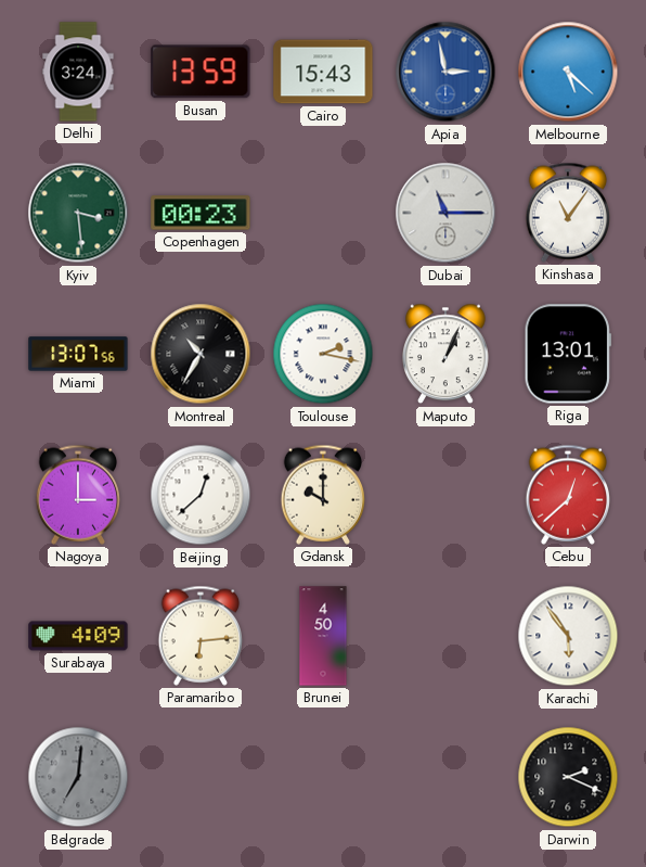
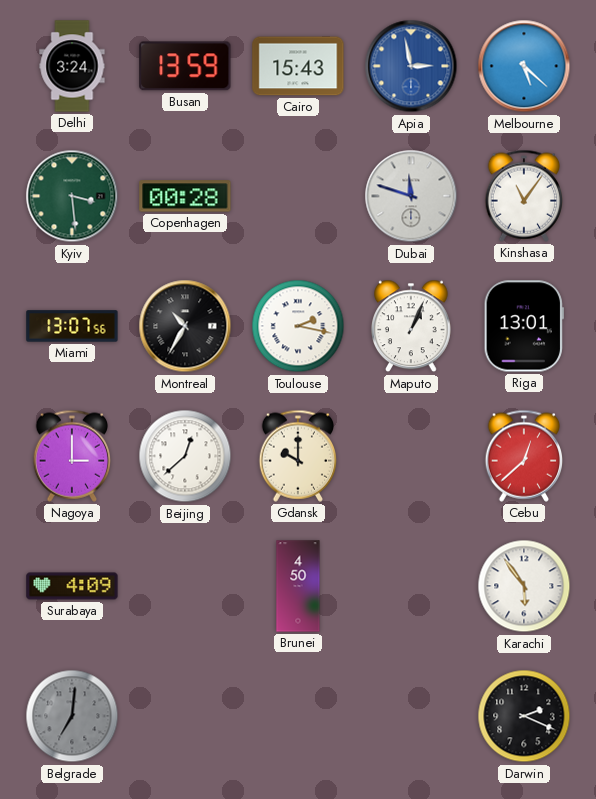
Copenhagen: 00:23 -> 00:28 (185, 196)
Dubai: 11:15 -> 11:48 (411, 196)
Paramaribo: 6:14 -> none (199, 636)
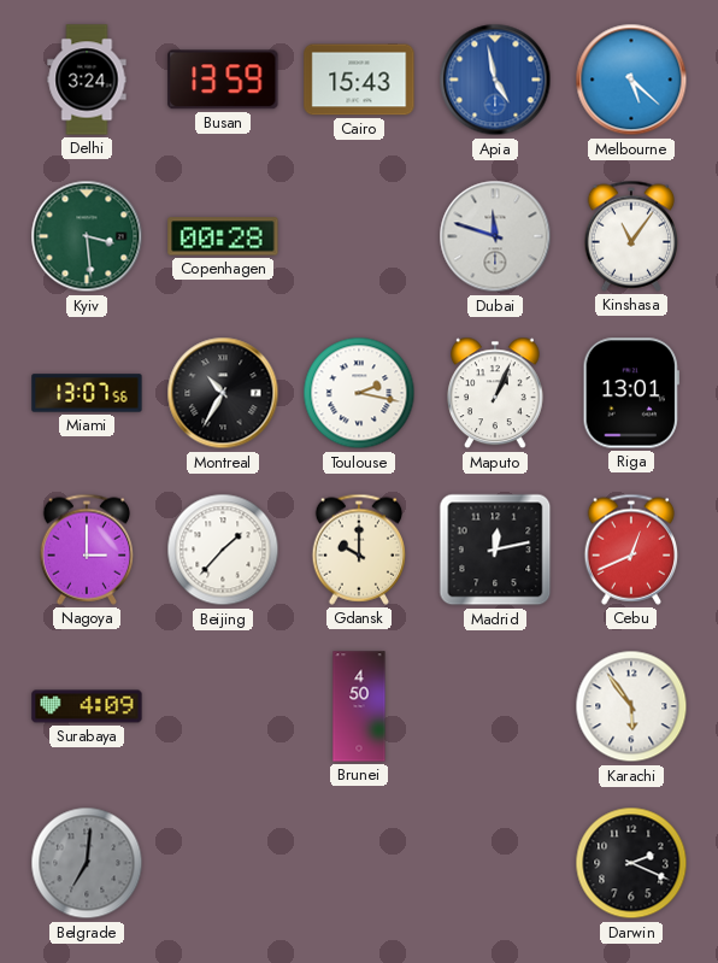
Apia: 2:58 -> 4:58 (495, 80)
Beijing: 12:38 -> 1:37 (223, 550)
Madrid: none -> 12:13 (495, 550)
Cebu: 12:38 -> 12:41 (630, 550)
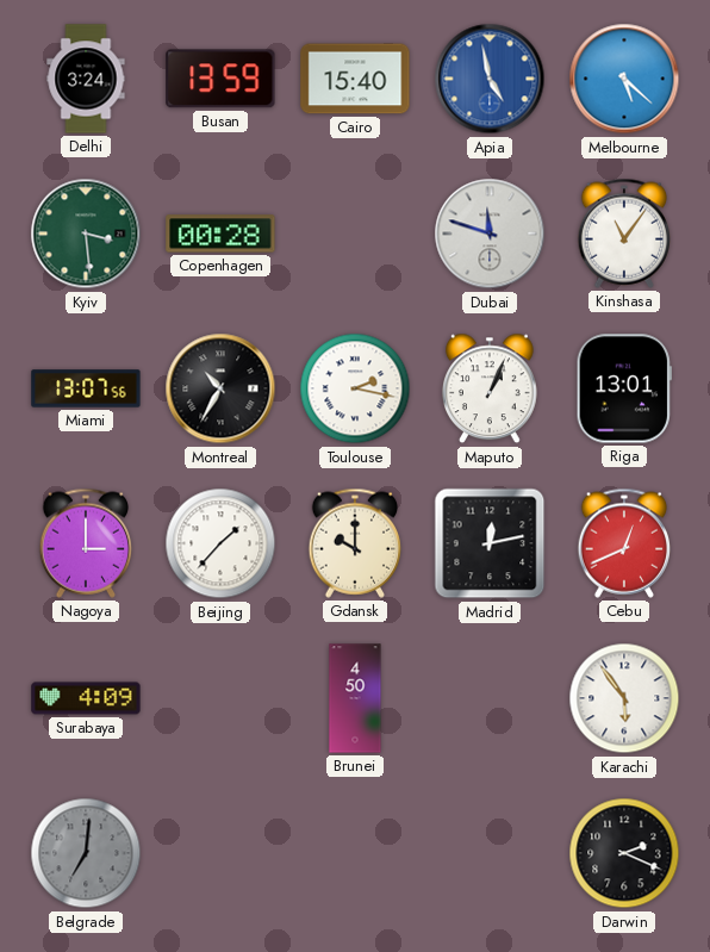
Cairo: 15:43 -> 15:40 (355, 79)
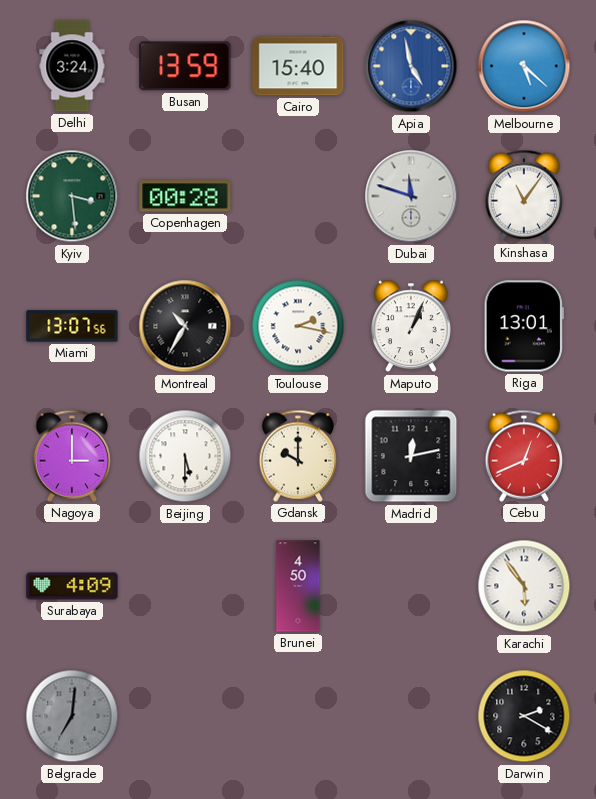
Beijing: 1:37 -> 5:30 (185, 456)
Darwin: 2:19 -> 2:20 (524, 716)
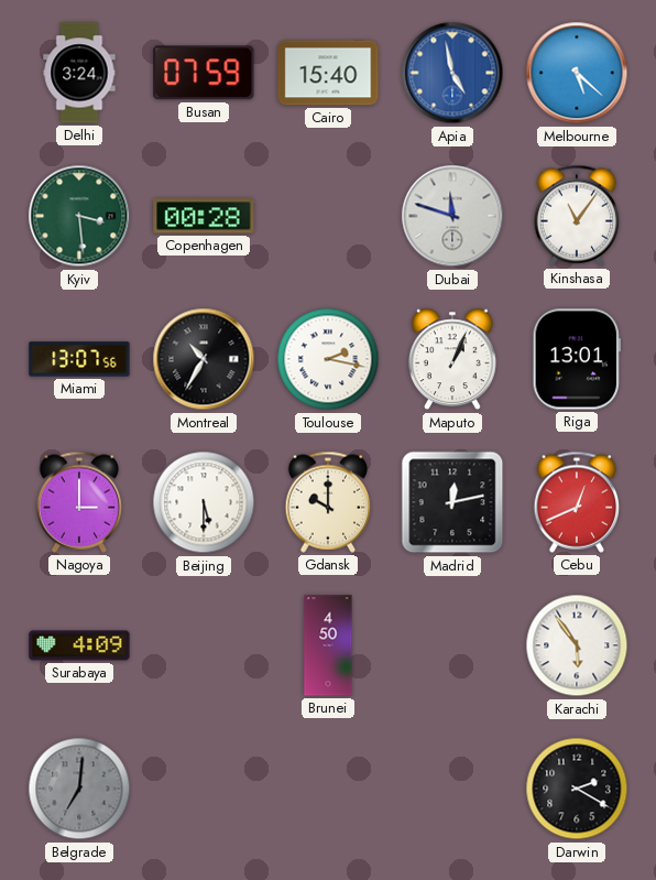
Busan: 13:59 -> 07:59 (204, 73)
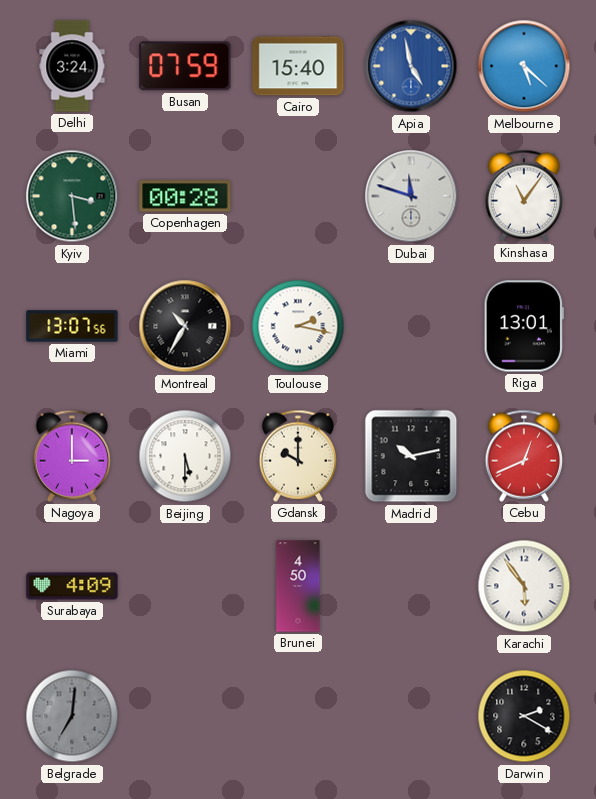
Maputo: 1:04 -> none (453, 359)
Madrid: 12:13 -> 10:13 (411, 456)
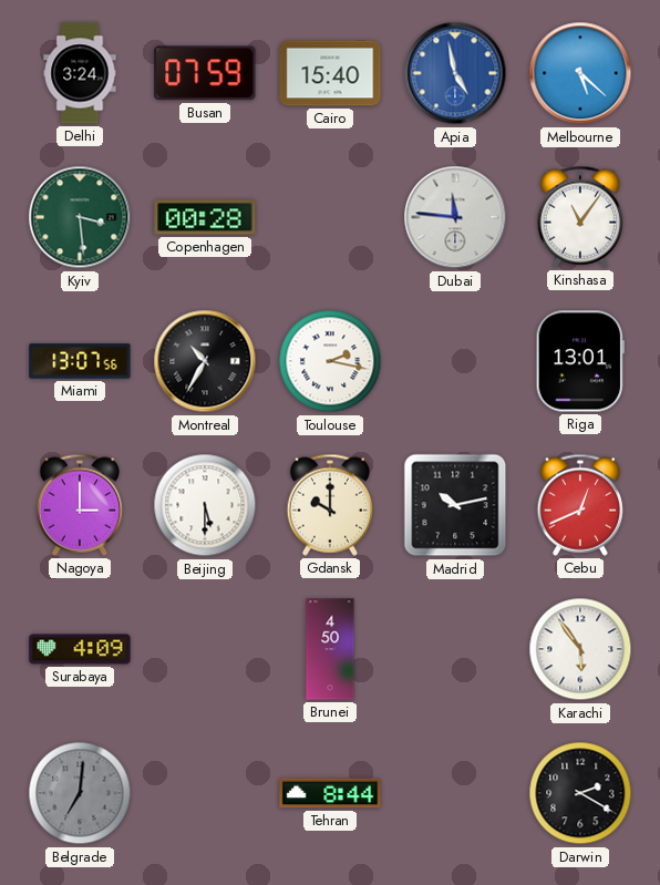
Dubai: 11:48 -> 11:46 (455, 217)
Tehran: none -> 8:44 (330, 793)
